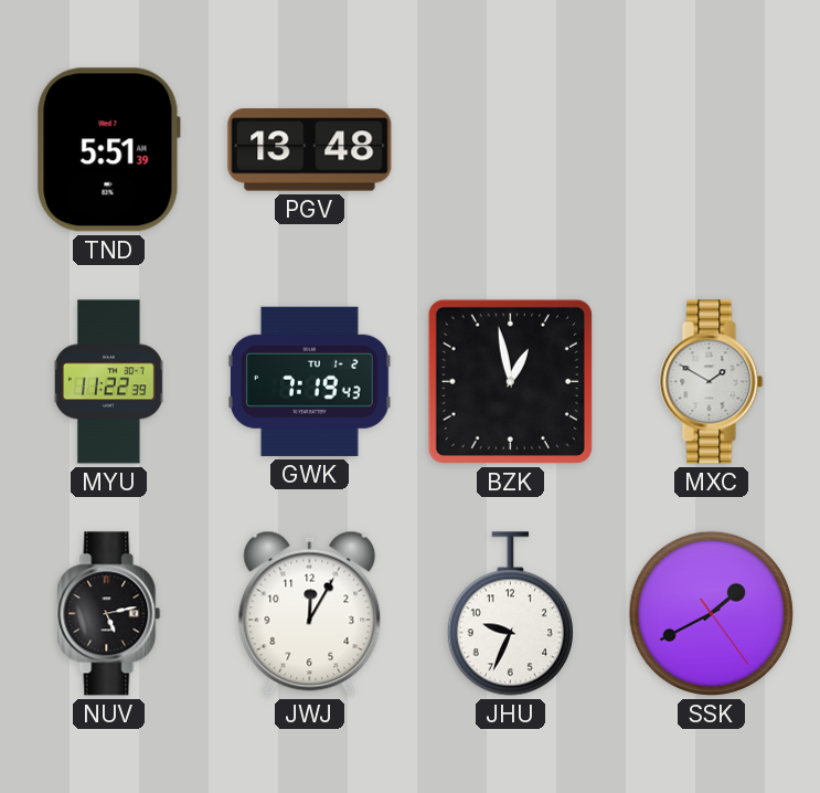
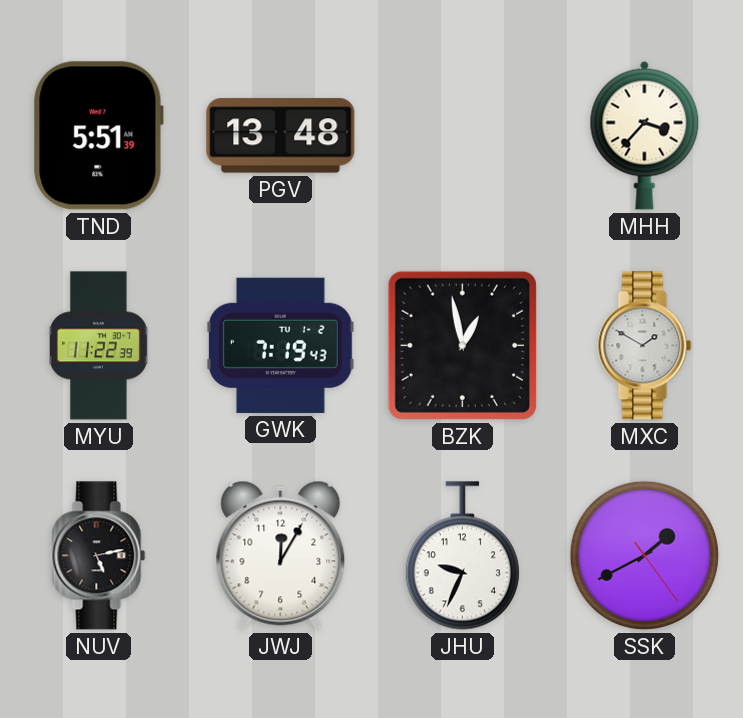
MHH: none -> 3:37 (645, 135)
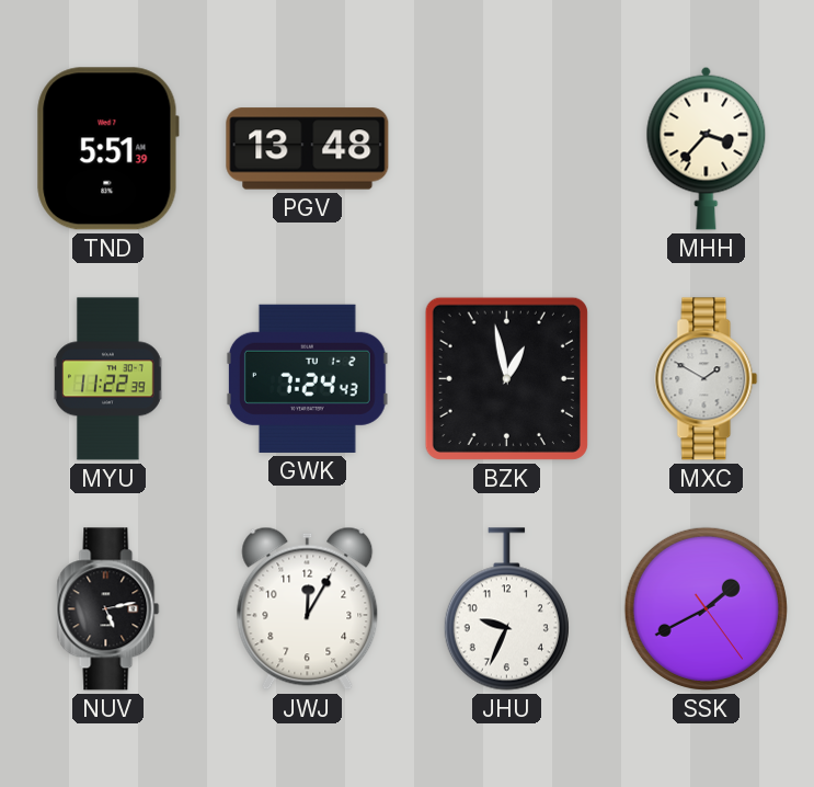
GWK: 7:19 -> 7:24 (307, 378)
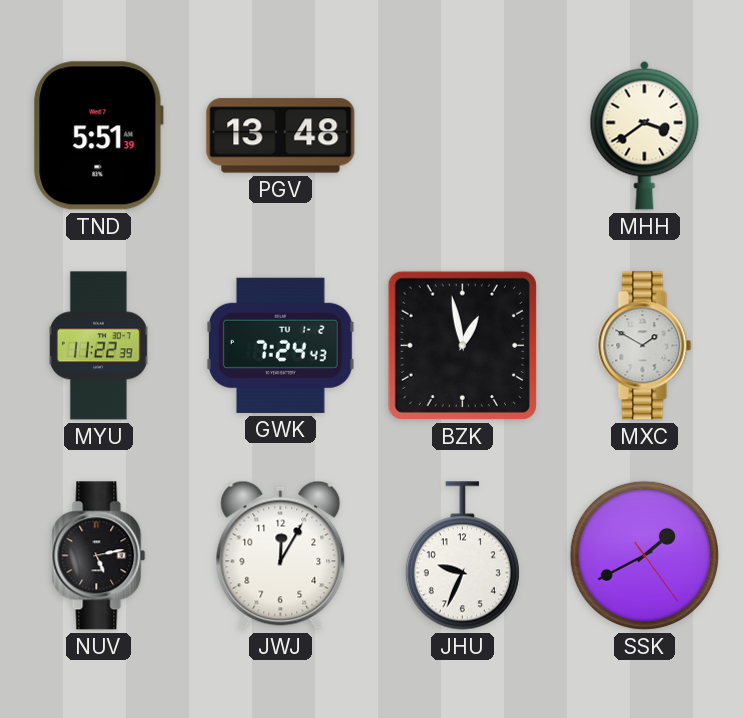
MHH: 3:37 -> 3:39 (645, 135)
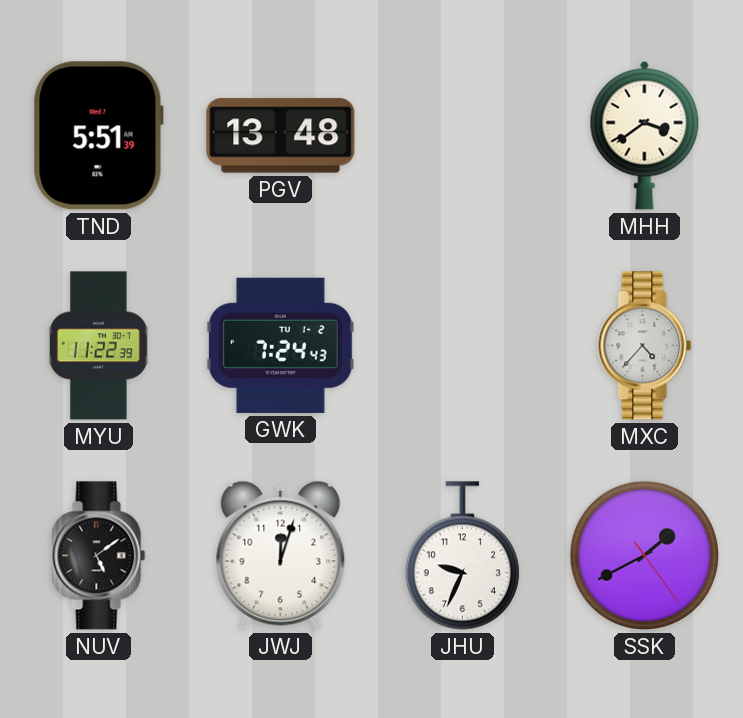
BZK: 12:58 -> none (462, 345)
MXC: 1:50 -> 4:37 (645, 346)
NUV: 5:13 -> 5:09 (99, 556)
JWJ: 12:05 -> 12:03 (281, 555)
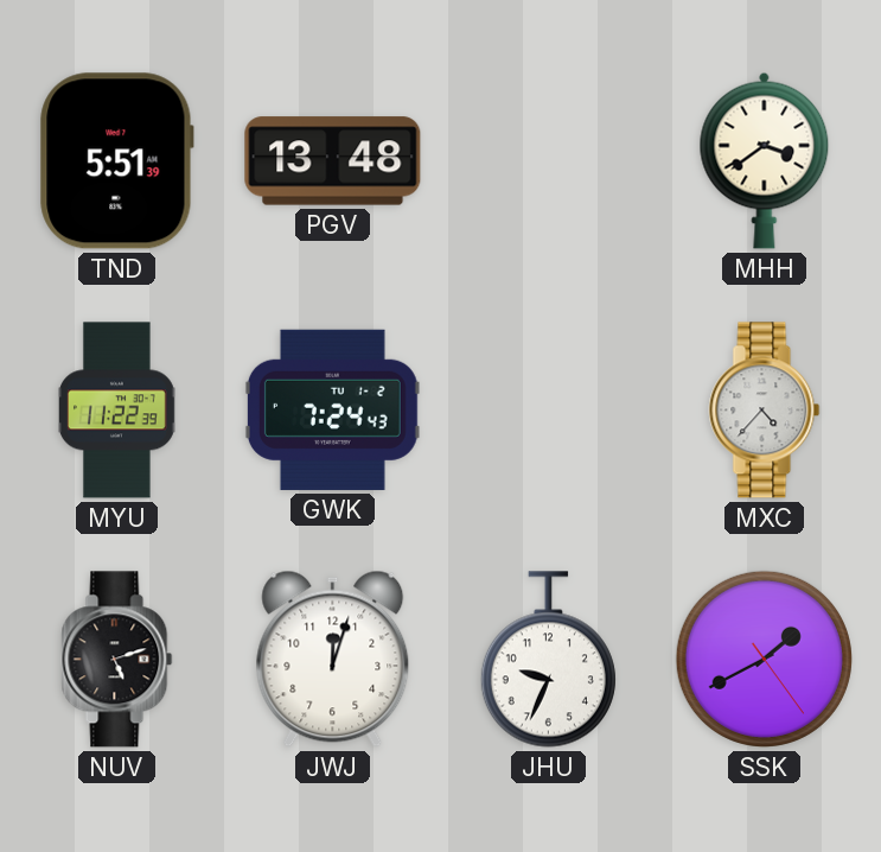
NUV: 5:09 -> 5:12 (117, 660)
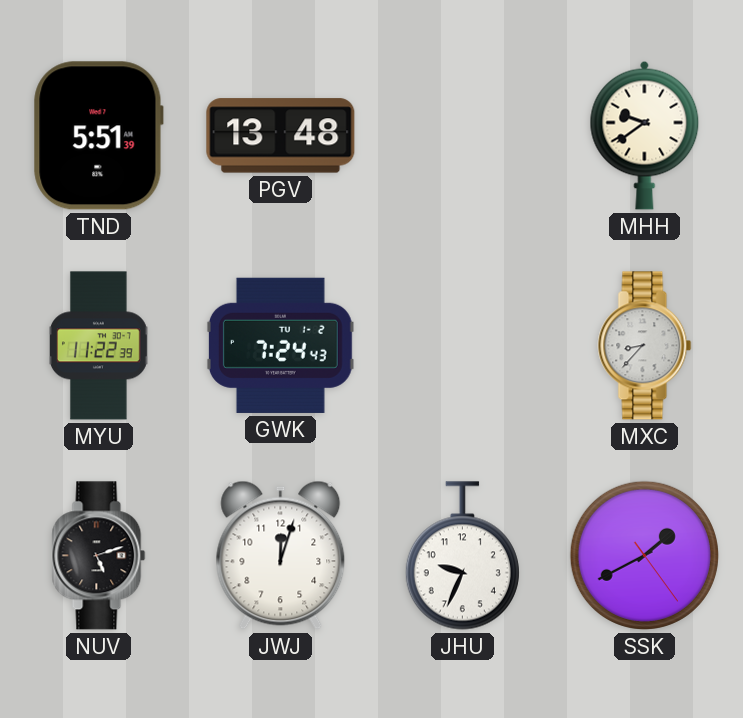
MHH: 3:39 -> 9:39 (645, 135)
MXC: 4:37 -> 8:37 (645, 346)
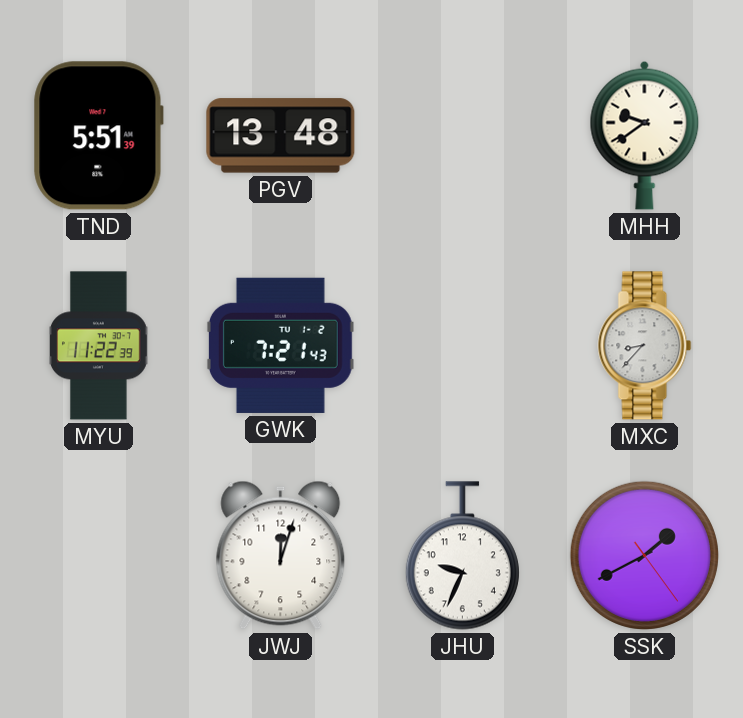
GWK: 7:24 -> 7:21 (280, 345)
NUV: 5:12 -> none (99, 556)
